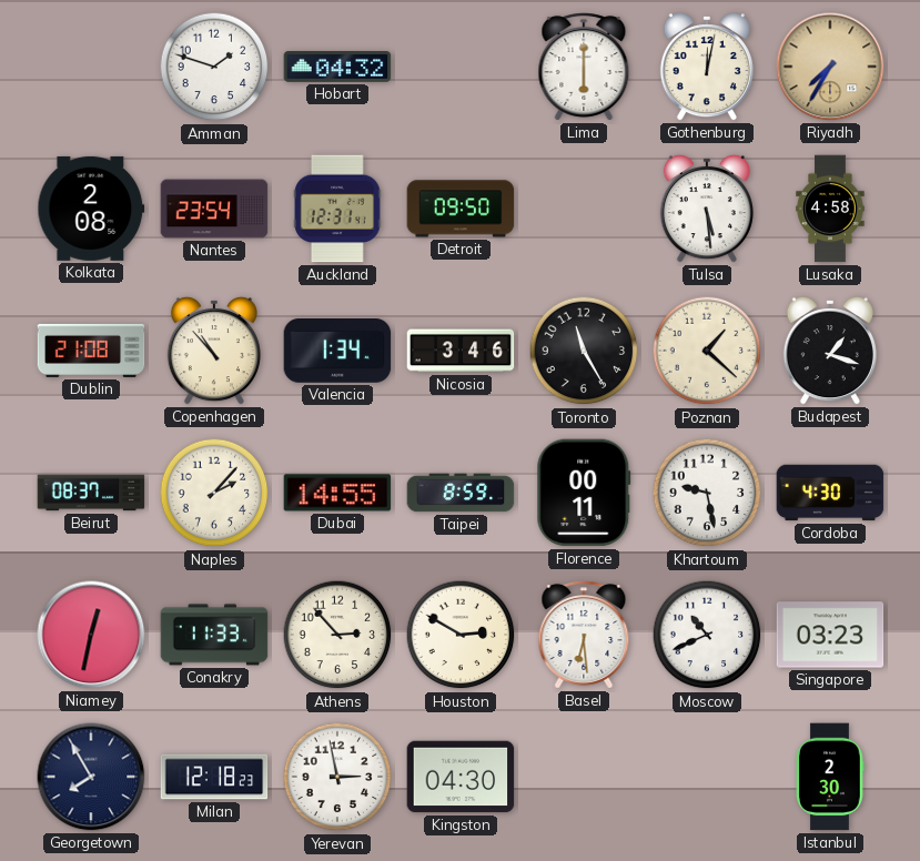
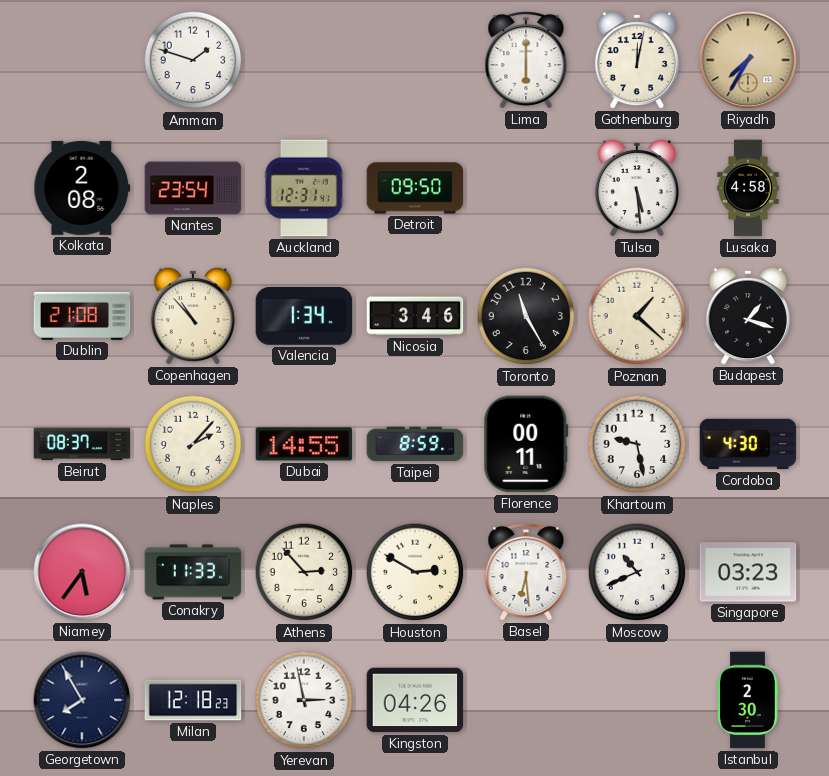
Hobart: 04:32 -> none (337, 68)
Niamey: 12:32 -> 5:36 (82, 572)
Kingston: 04:30 -> 04:26 (415, 700)
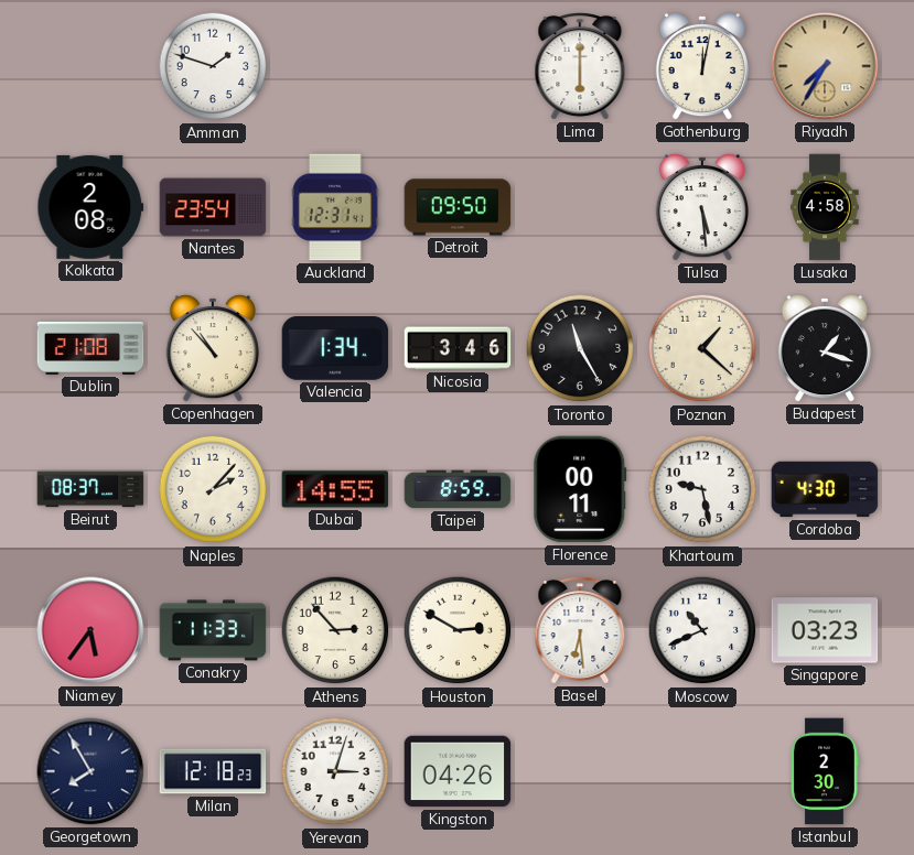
Yerevan: 2:58 -> 3:03 (335, 771)
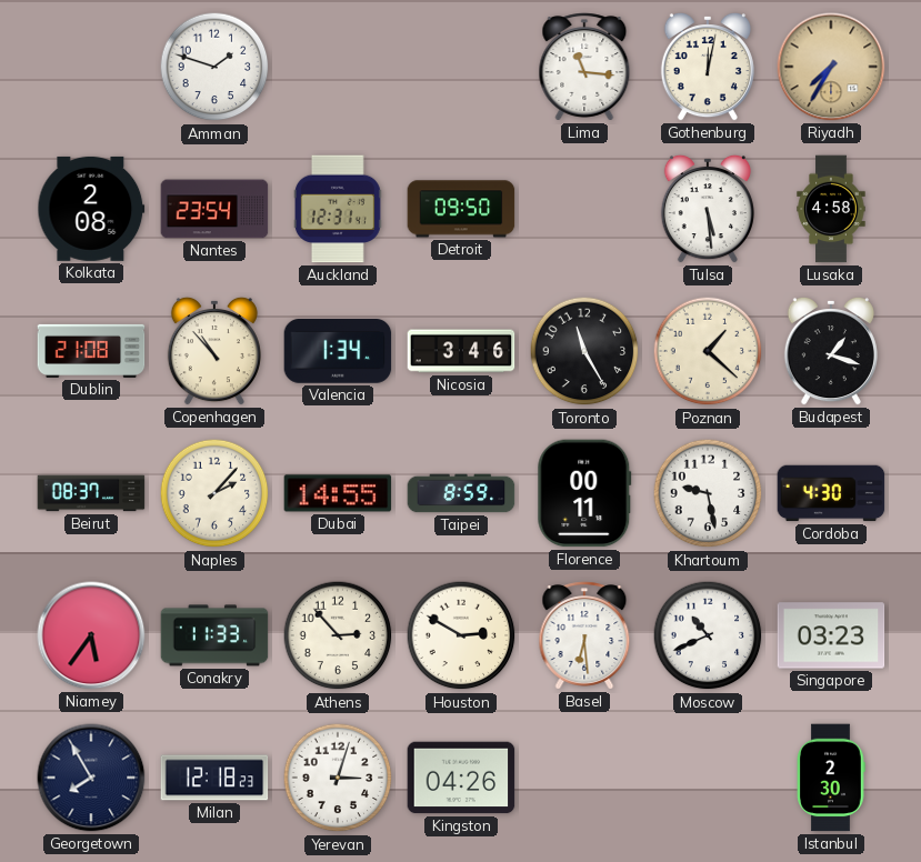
Lima: 6:00 -> 11:16 (584, 67)
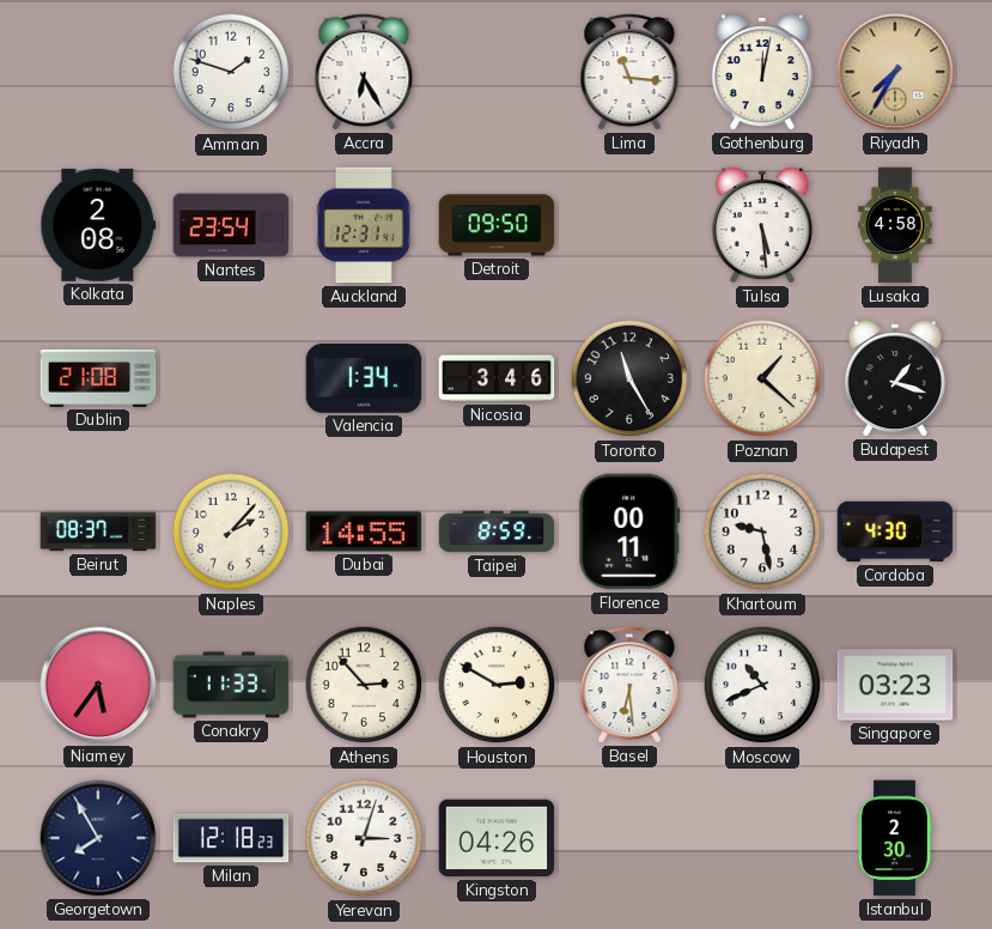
Accra: none -> 6:25 (364, 72)
Copenhagen: 10:53 -> none (214, 351)
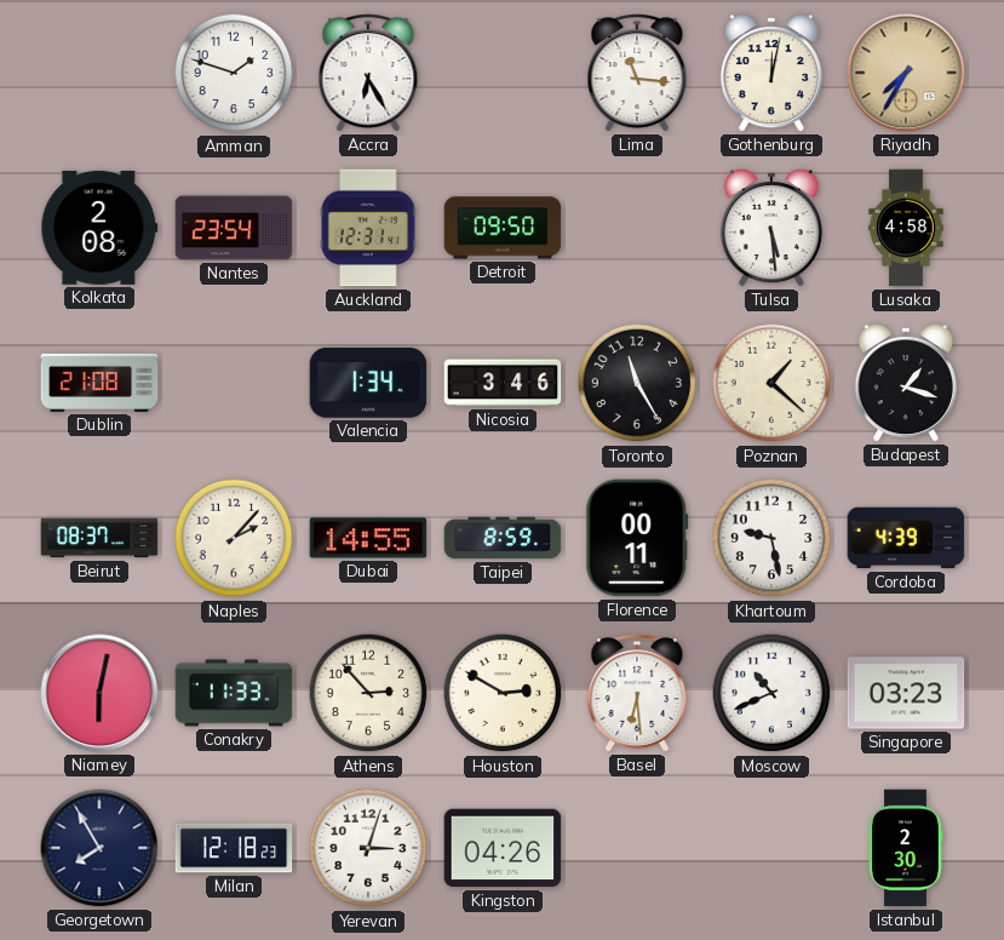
Cordoba: 4:30 -> 4:39 (906, 538)
Niamey: 5:36 -> 6:02 (99, 693)
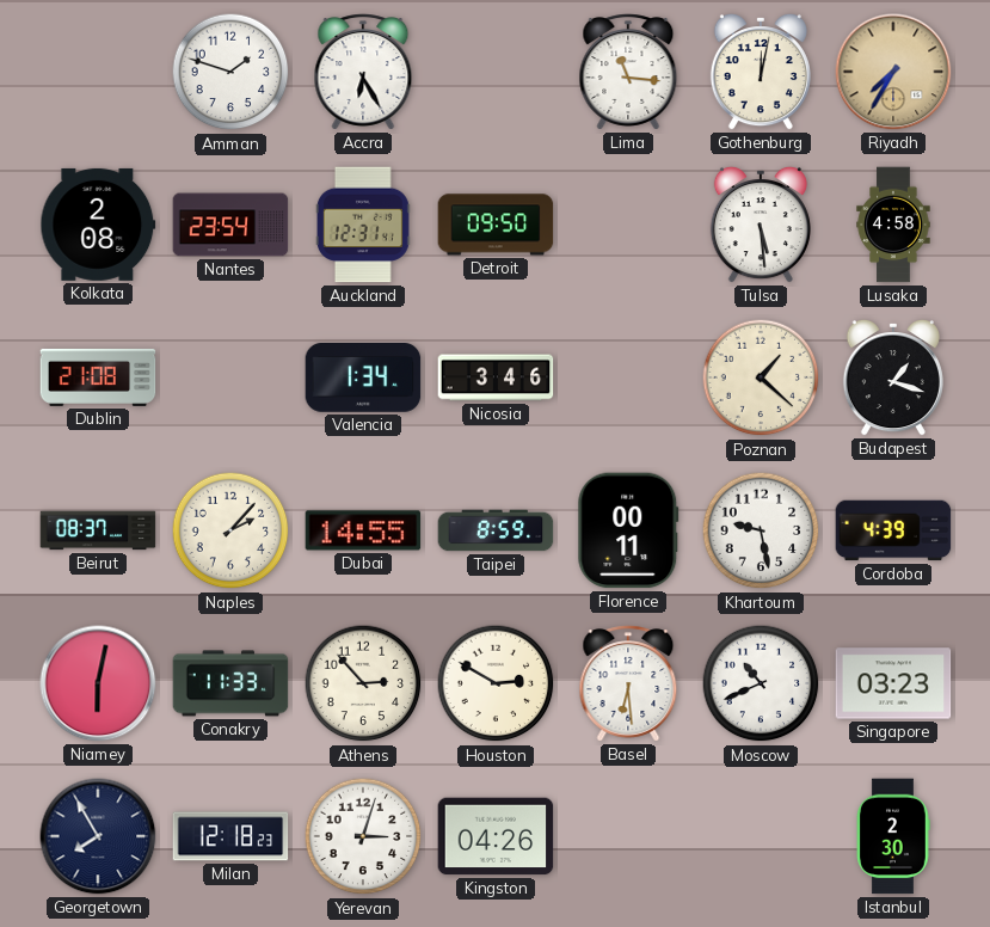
Toronto: 11:25 -> none (637, 383)
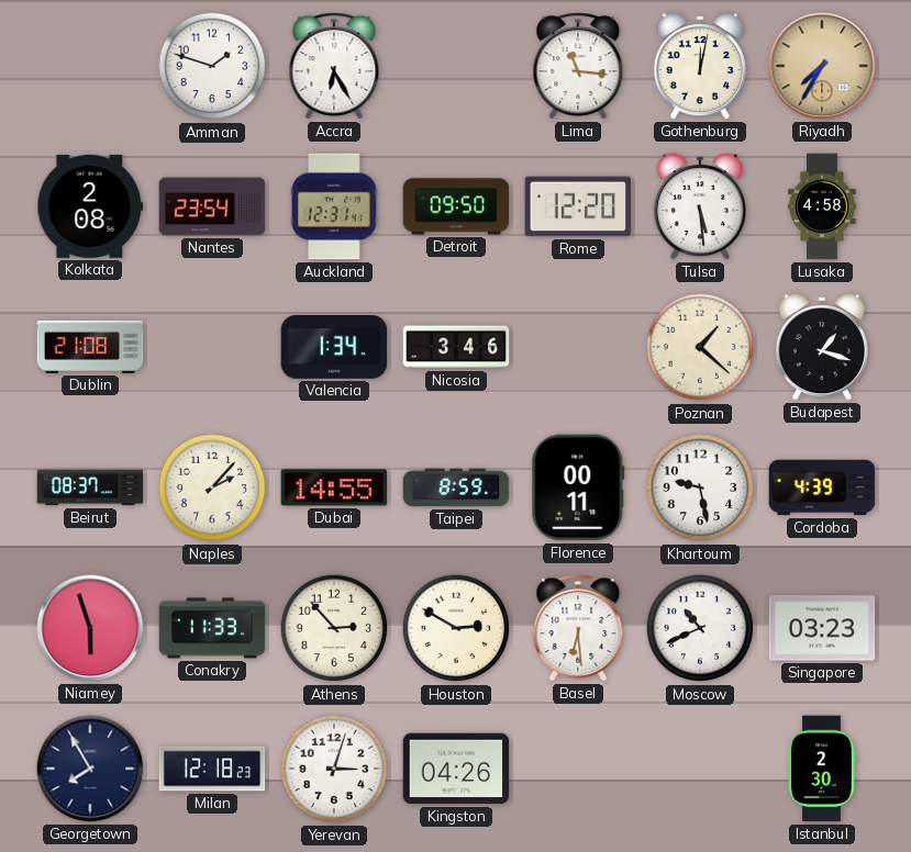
Rome: none -> 12:20 (578, 206)
Niamey: 6:02 -> 5:57 (90, 628)
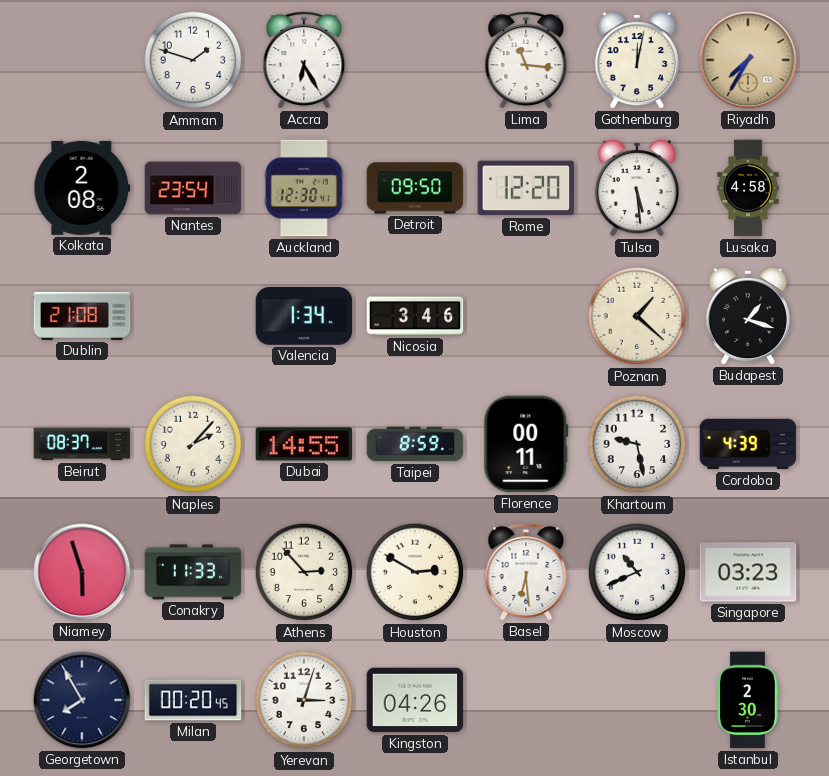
Auckland: 12:31 -> 12:30 (305, 188)
Milan: 12:18 -> 00:20 (193, 700)
